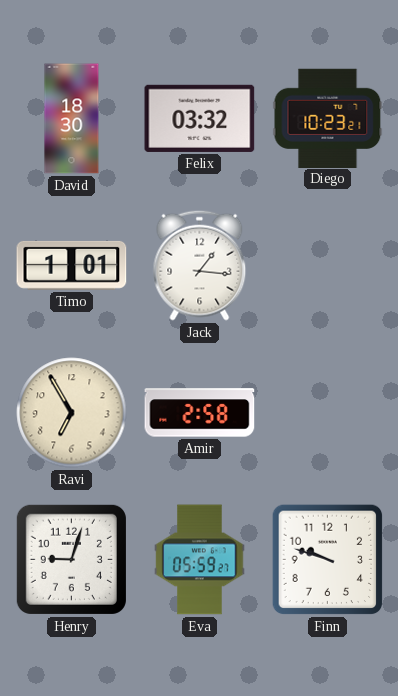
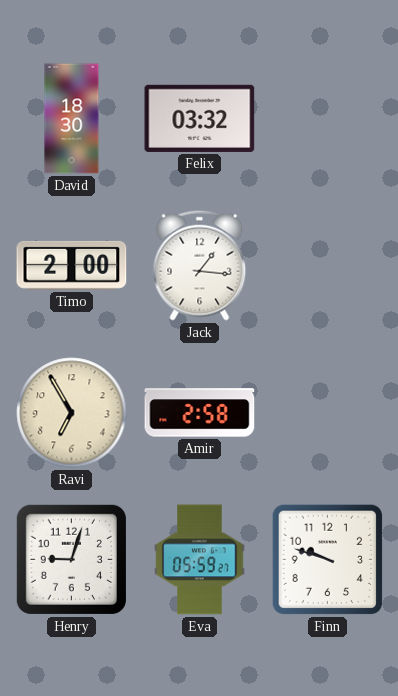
Diego: 10:23 -> none (328, 118)
Timo: 1:01 -> 2:00 (72, 265)
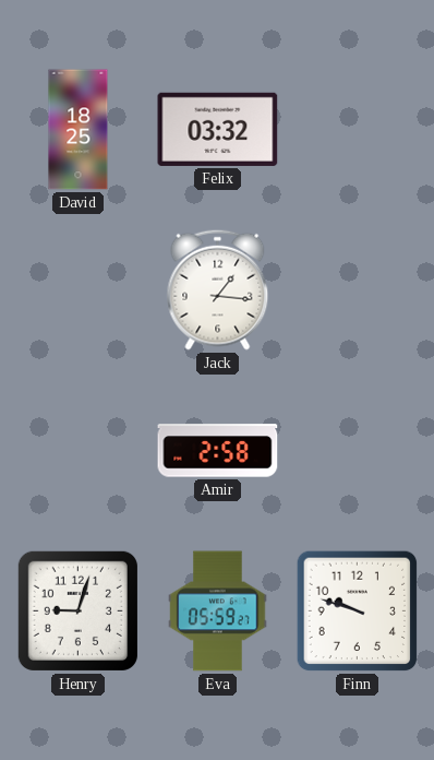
David: 18:30 -> 18:25 (79, 130)
Timo: 2:00 -> none (72, 265)
Ravi: 6:55 -> none (72, 413)
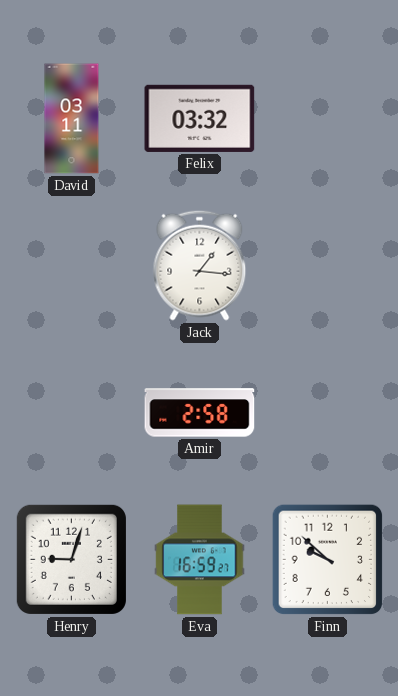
David: 18:25 -> 03:11 (72, 119)
Eva: 05:59 -> 16:59 (200, 560)
Finn: 9:48 -> 9:52 (328, 560)
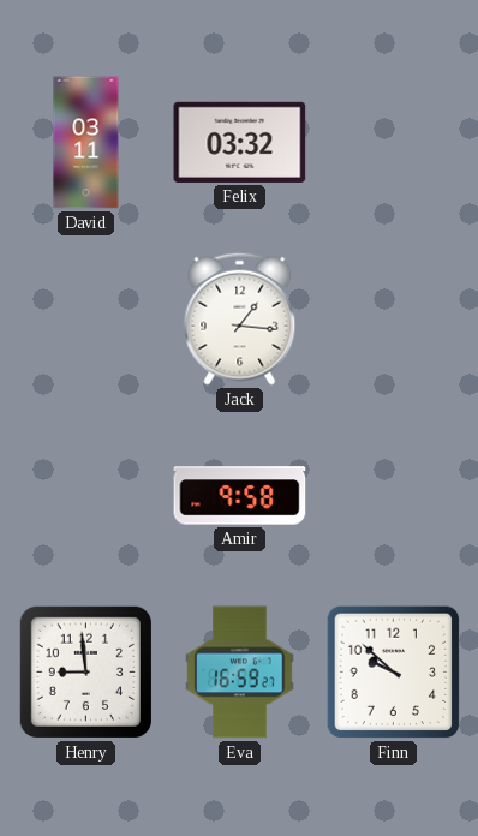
Amir: 2:58 -> 9:58 (240, 496)
Henry: 9:03 -> 8:59 (85, 671)
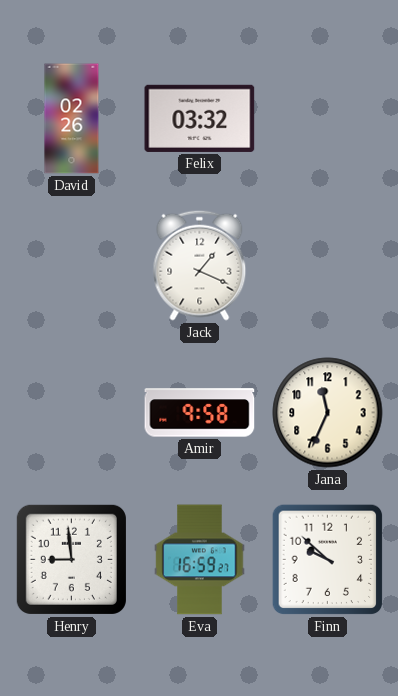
David: 03:11 -> 02:26 (72, 119)
Jack: 1:16 -> 1:19 (200, 265)
Jana: none -> 11:34 (328, 413)
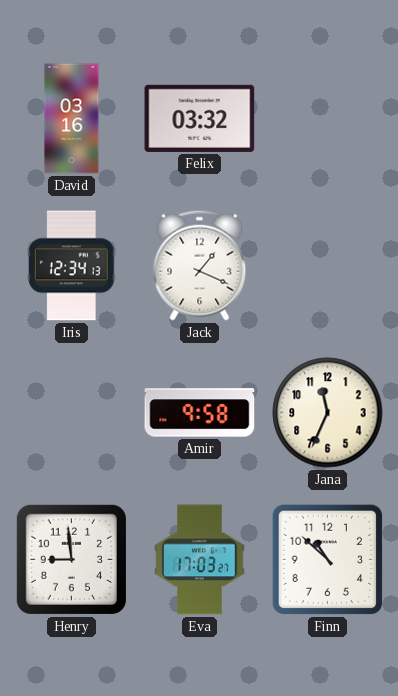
David: 02:26 -> 03:16 (72, 119)
Iris: none -> 12:34 (71, 266)
Eva: 16:59 -> 17:03 (200, 560)
Finn: 9:52 -> 10:52 (328, 560)
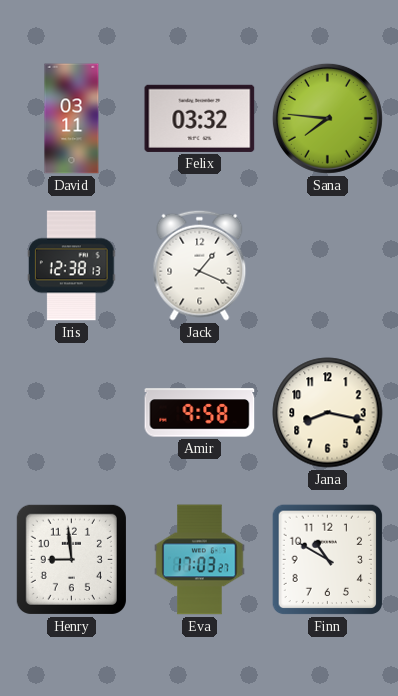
David: 03:16 -> 03:11 (72, 119)
Sana: none -> 7:46 (327, 118)
Iris: 12:34 -> 12:38 (71, 266)
Jana: 11:34 -> 8:17 (328, 413)
Finn: 10:52 -> 10:50 (328, 560)
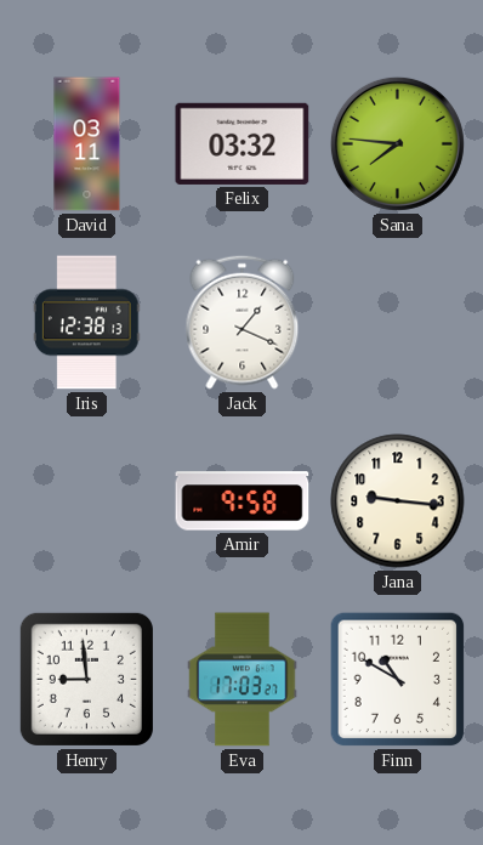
Jana: 8:17 -> 9:16 (398, 501)
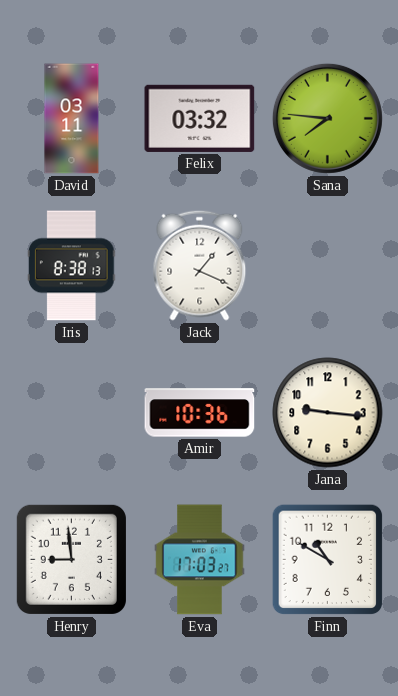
Iris: 12:38 -> 8:38 (71, 266)
Amir: 9:58 -> 10:36 (200, 413)
